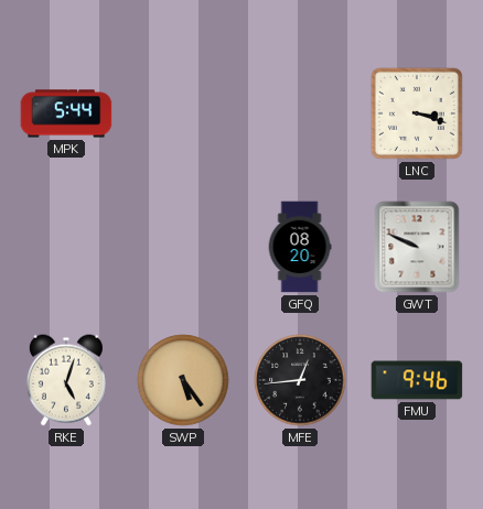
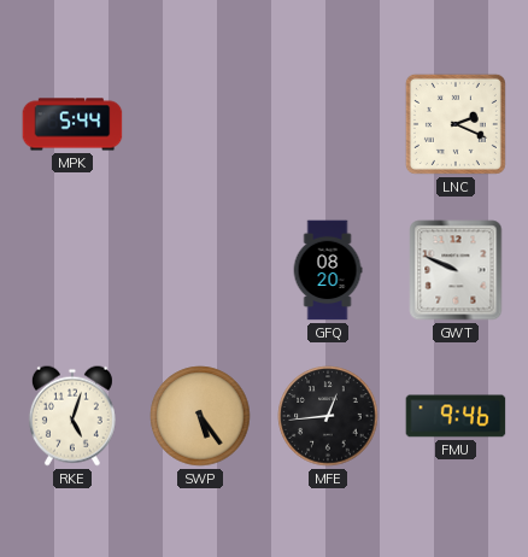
LNC: 3:18 -> 2:19 (456, 124)
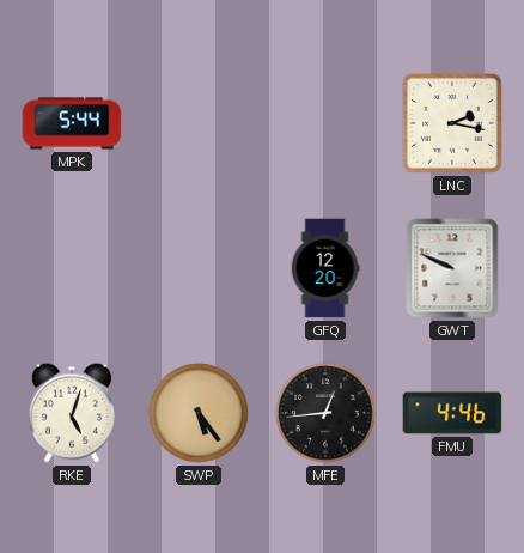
LNC: 2:19 -> 2:17 (452, 123)
GFQ: 08:20 -> 12:20 (325, 268)
FMU: 9:46 -> 4:46 (452, 413)
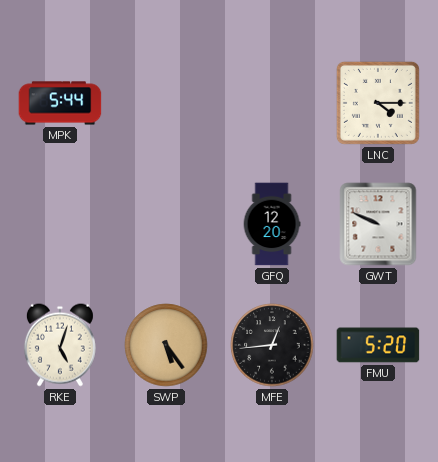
LNC: 2:17 -> 4:15 (378, 103)
FMU: 4:46 -> 5:20 (378, 345)
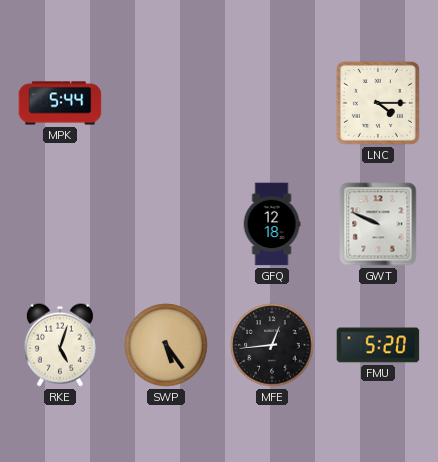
GFQ: 12:20 -> 12:18 (272, 224)
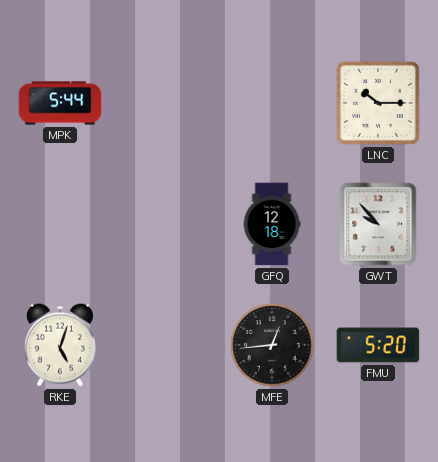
LNC: 4:15 -> 10:15 (378, 103)
GWT: 9:49 -> 9:53 (378, 224)
SWP: 5:24 -> none (166, 345)
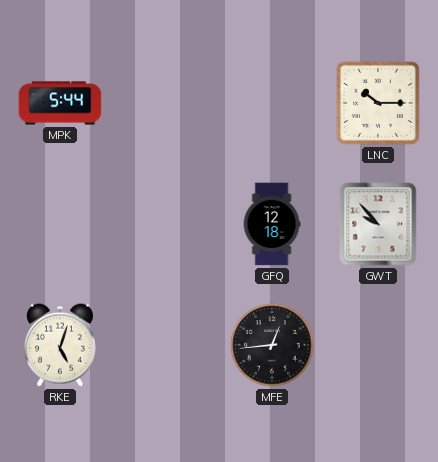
FMU: 5:20 -> none (378, 345)
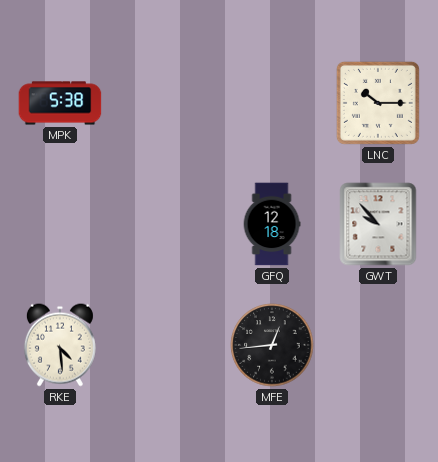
MPK: 5:44 -> 5:38 (60, 103)
RKE: 5:03 -> 4:29 (60, 345)
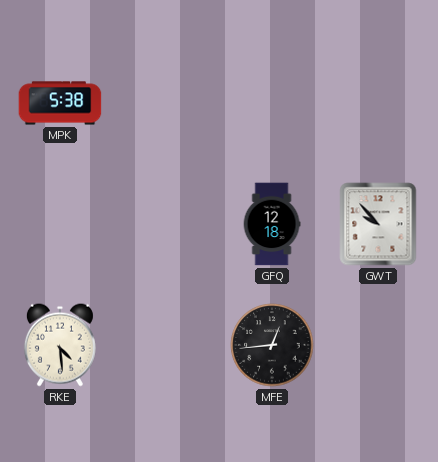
LNC: 10:15 -> none (378, 103)
